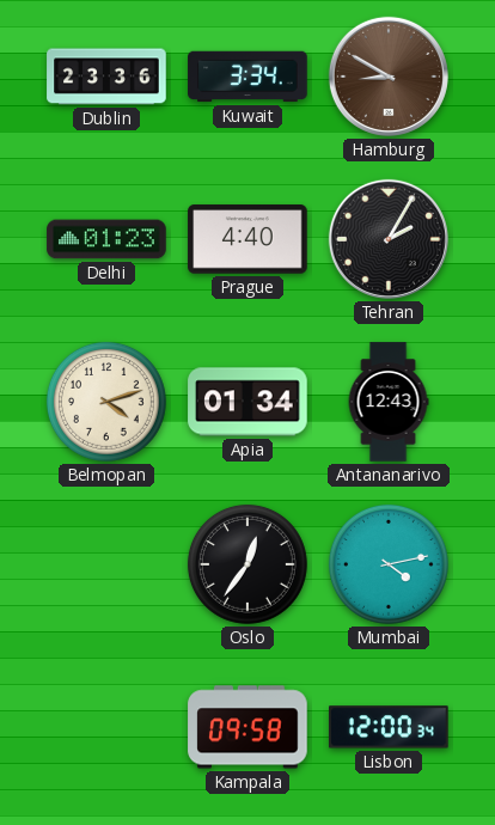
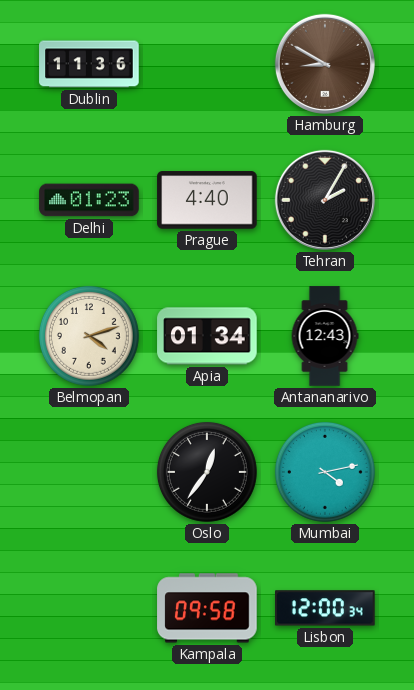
Dublin: 23:36 -> 11:36 (89, 64)
Kuwait: 3:34 -> none (247, 77)
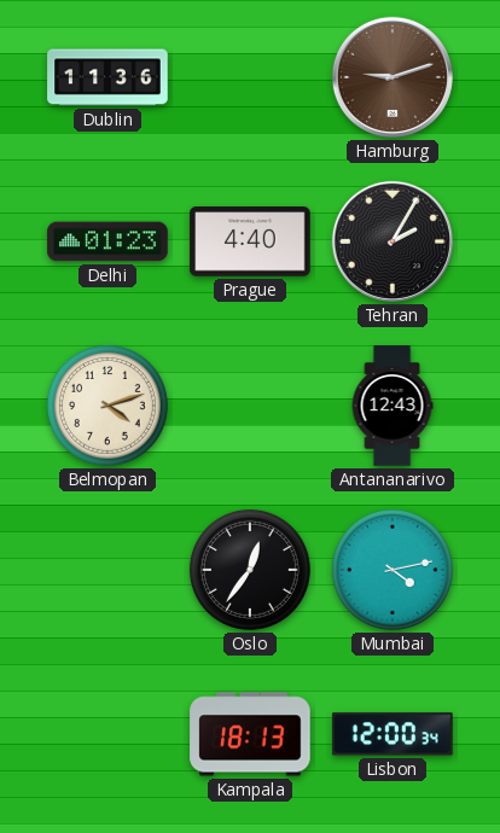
Hamburg: 8:50 -> 9:12 (393, 77)
Apia: 01:34 -> none (207, 336)
Kampala: 09:58 -> 18:13 (250, 734)
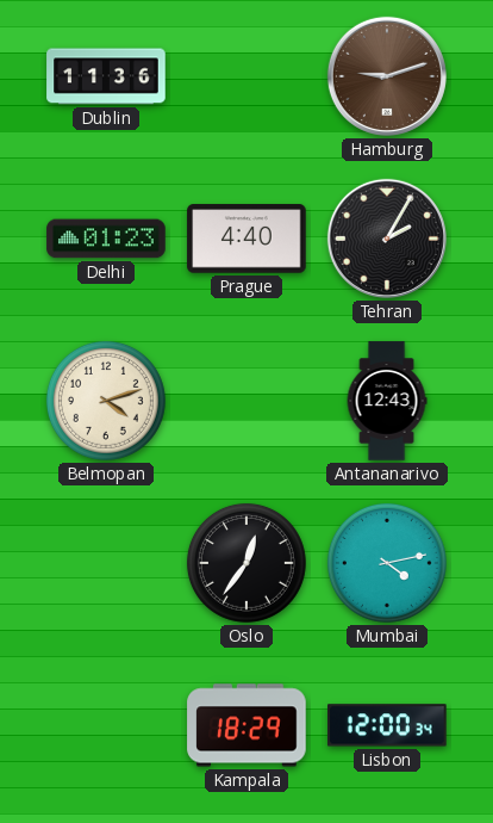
Kampala: 18:13 -> 18:29 (246, 725)
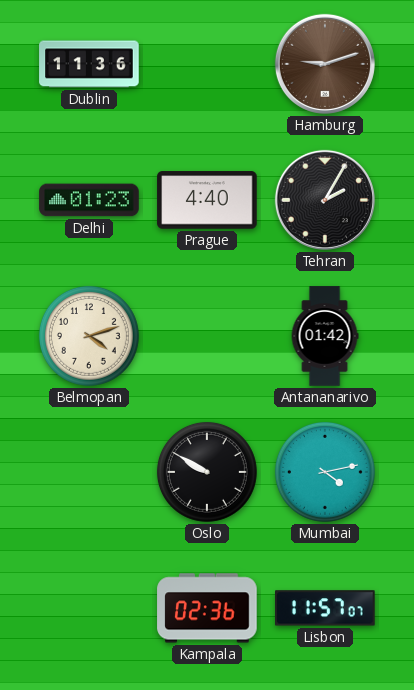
Antananarivo: 12:43 -> 01:42 (325, 336)
Oslo: 12:36 -> 9:50 (207, 472)
Kampala: 18:29 -> 02:36 (207, 608)
Lisbon: 12:00 -> 11:57 (325, 608)
